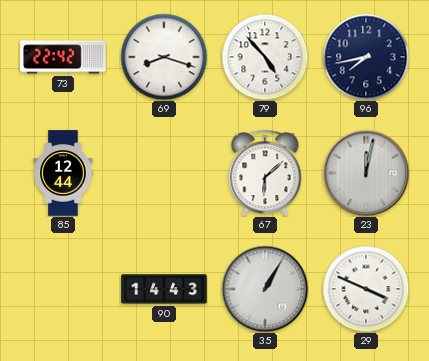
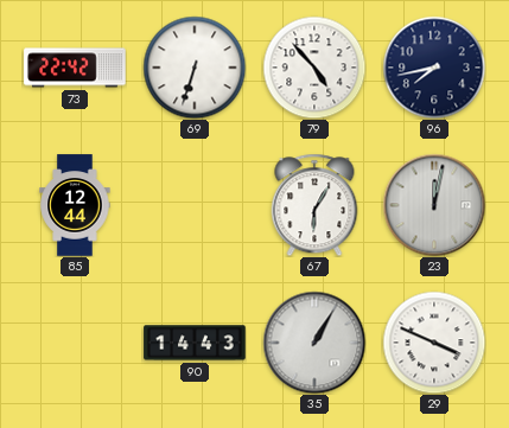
69: 8:18 -> 6:33 (195, 68)
67: 6:08 -> 6:05 (314, 205)
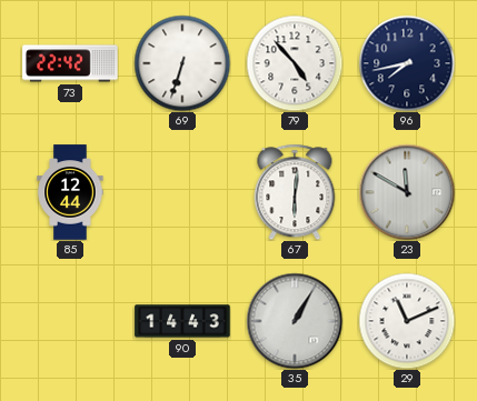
67: 6:05 -> 6:01 (295, 192)
23: 12:02 -> 11:50 (407, 192)
29: 3:49 -> 11:11 (407, 321)
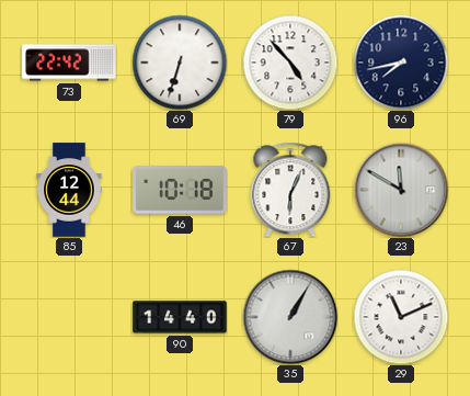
46: none -> 10:18 (180, 190)
67: 6:01 -> 6:04 (290, 190)
90: 14:43 -> 14:40 (180, 317)
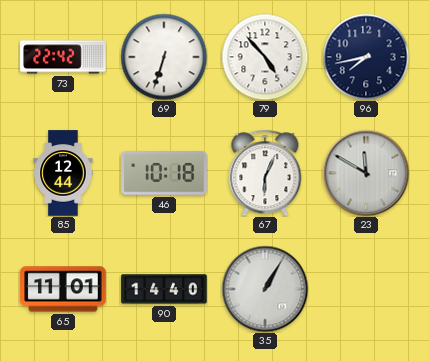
65: none -> 11:01 (63, 289)
29: 11:11 -> none (401, 317)
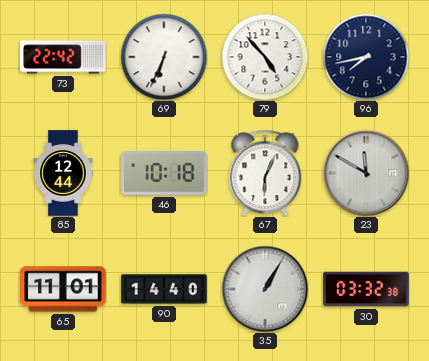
69: 6:33 -> 6:34 (164, 57)
30: none -> 03:32 (366, 289)
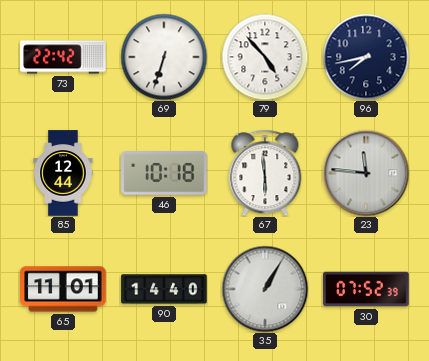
69: 6:34 -> 6:33 (164, 57)
67: 6:04 -> 5:59 (265, 173)
23: 11:50 -> 11:46 (366, 173)
30: 03:32 -> 07:52 (366, 289)
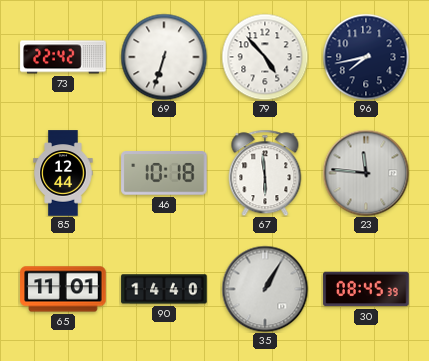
30: 07:52 -> 08:45 (366, 289)
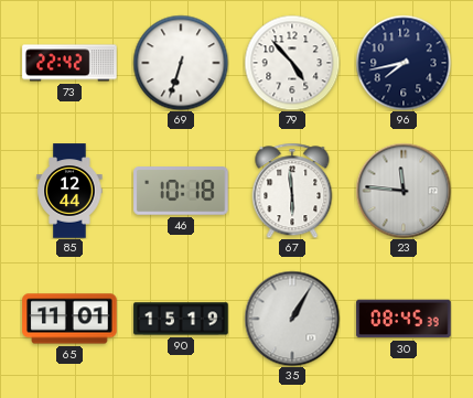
90: 14:40 -> 15:19 (181, 319)
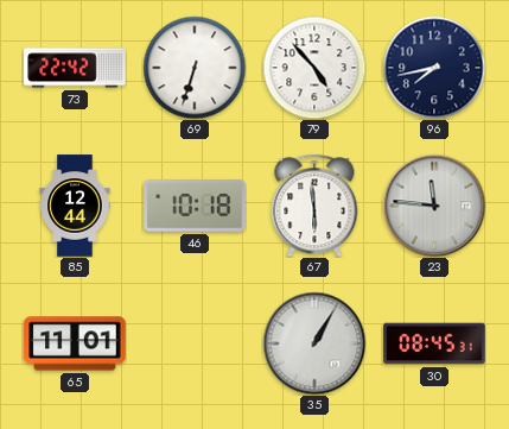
90: 15:19 -> none (181, 319)
30: 08:45:39 -> 08:45:31 (434, 343)
